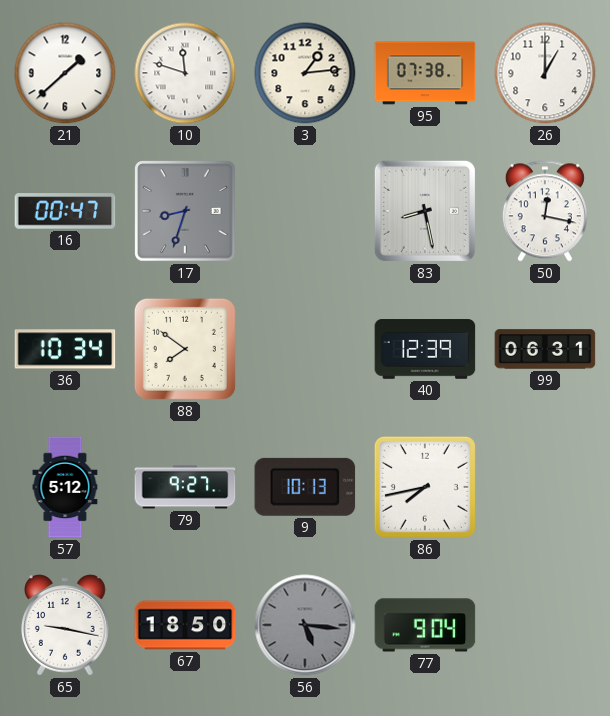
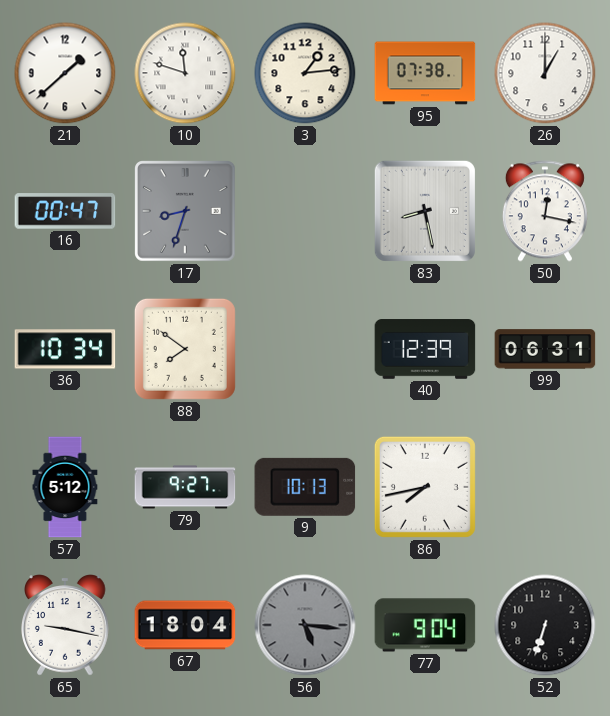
67: 18:50 -> 18:04 (185, 625)
52: none -> 6:33 (545, 625)
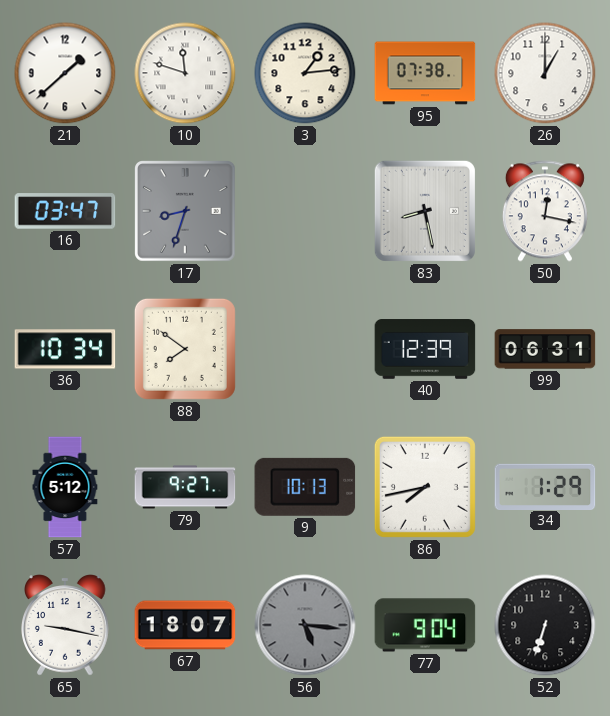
16: 00:47 -> 03:47 (65, 211)
34: none -> 1:29 (545, 486)
67: 18:04 -> 18:07 (185, 625)
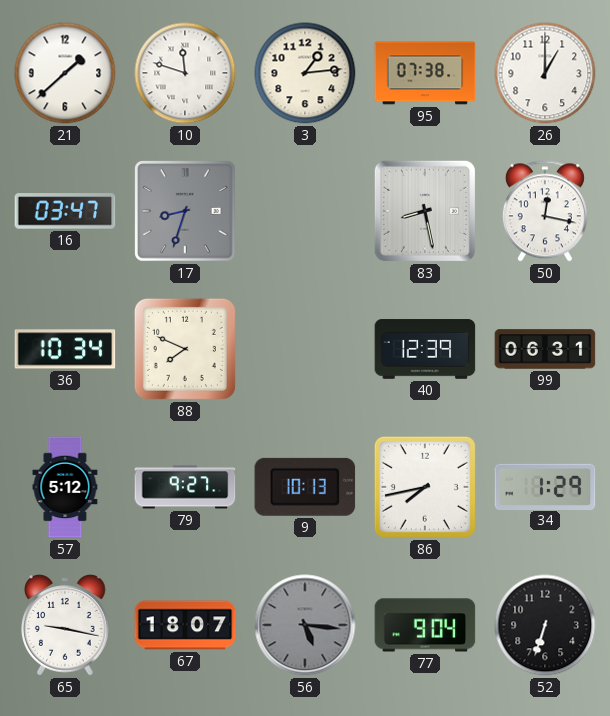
88: 7:51 -> 7:49 (185, 349)
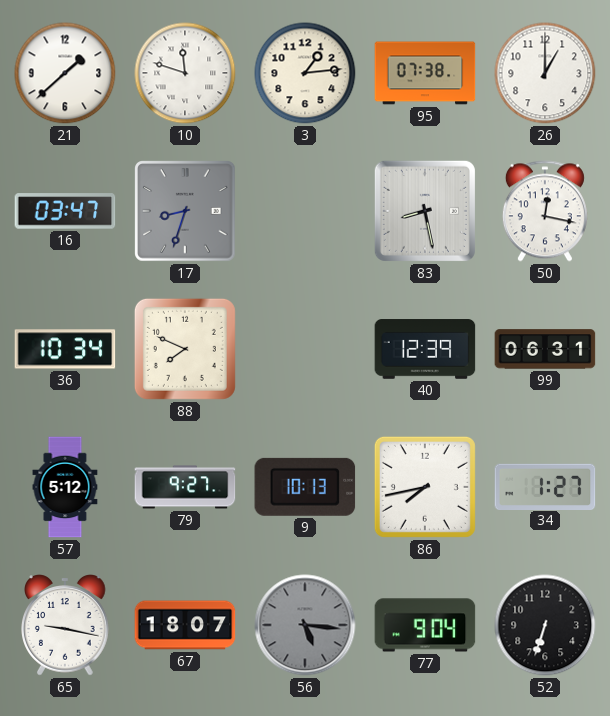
34: 1:29 -> 1:27 (545, 486)
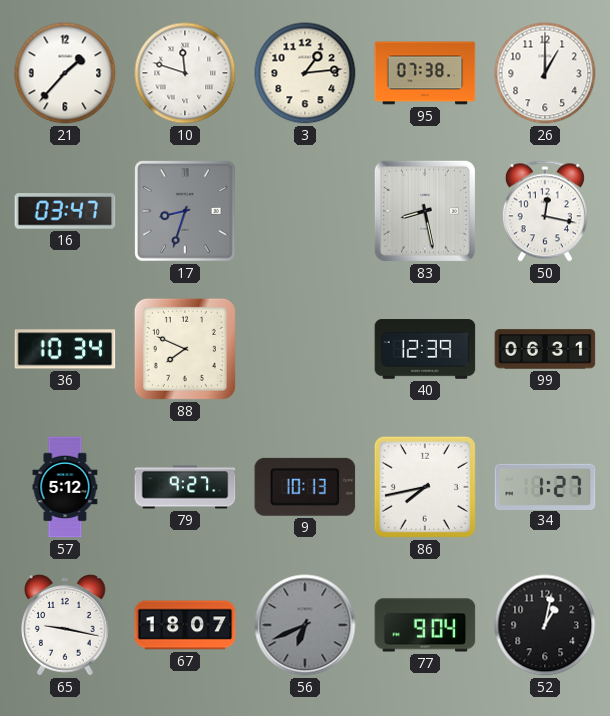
21: 1:38 -> 1:37 (65, 73)
56: 5:16 -> 6:41 (305, 625)
52: 6:33 -> 1:02 (545, 625)
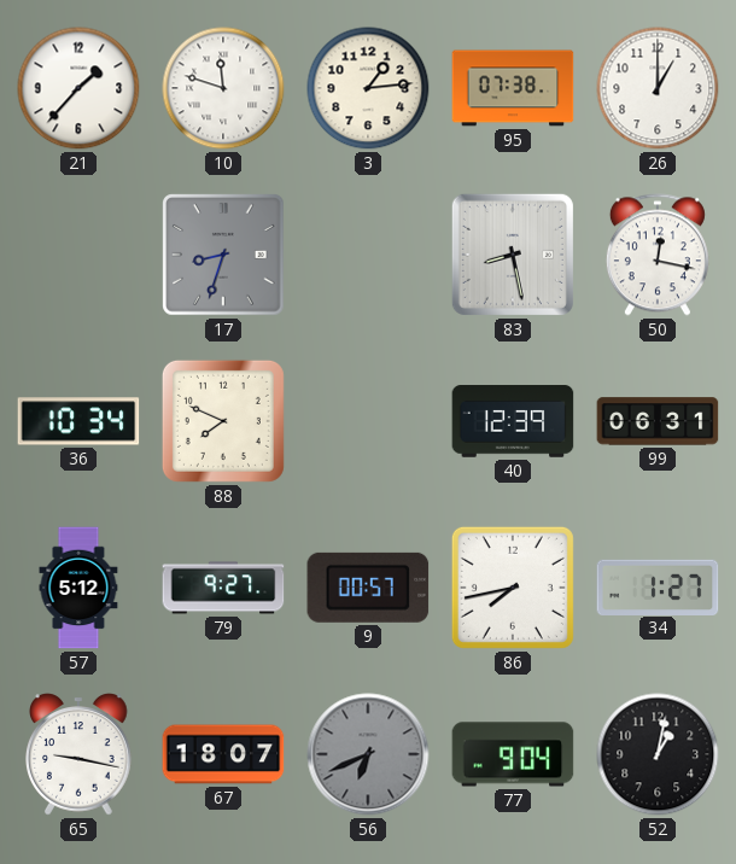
16: 03:47 -> none (65, 211)
9: 10:13 -> 00:57 (368, 588)
